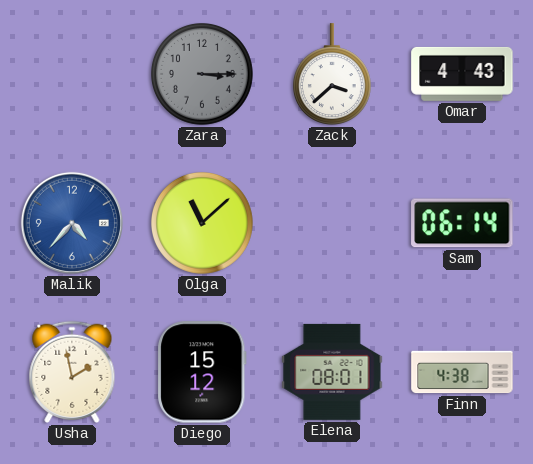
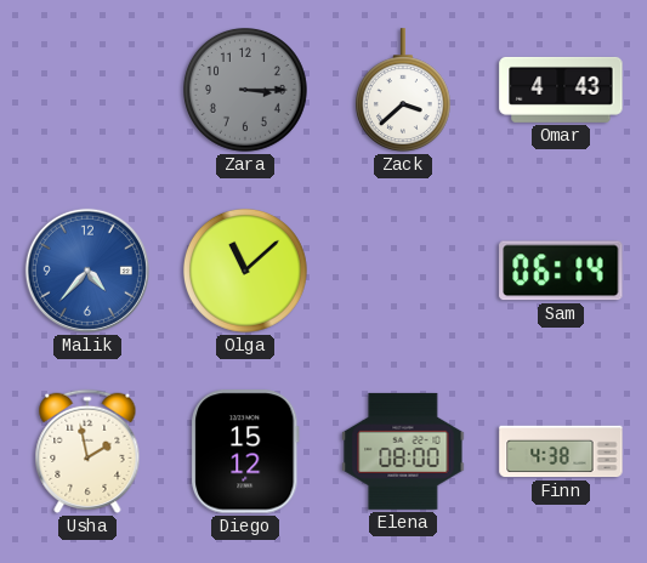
Elena: 08:01 -> 08:00 (403, 451)
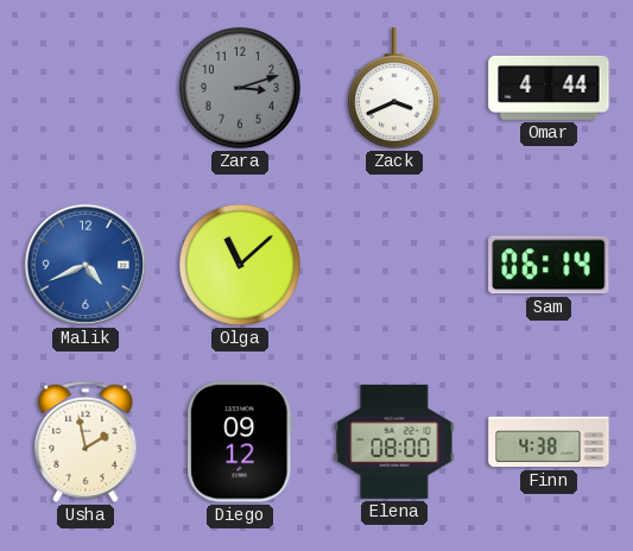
Zara: 3:15 -> 3:12 (241, 89)
Zack: 3:38 -> 3:41 (394, 88)
Omar: 4:43 -> 4:44 (549, 88)
Malik: 4:37 -> 4:41 (86, 265)
Diego: 15:12 -> 09:12 (240, 442)
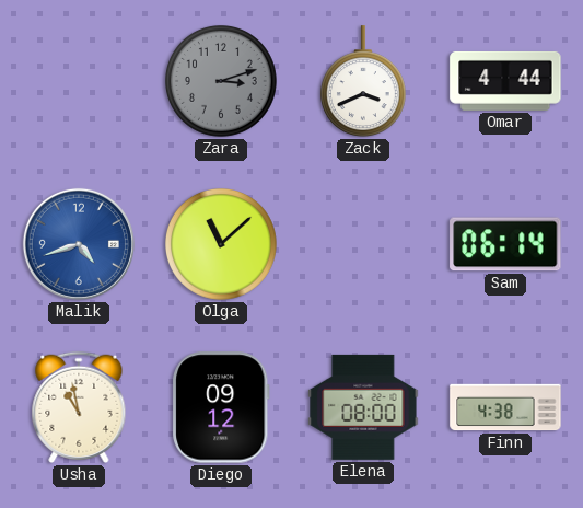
Malik: 4:41 -> 4:42 (79, 244)
Usha: 1:58 -> 10:58 (79, 407)
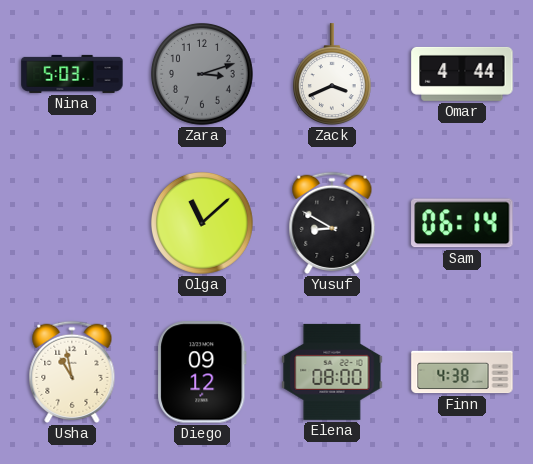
Nina: none -> 5:03 (72, 74)
Malik: 4:42 -> none (79, 244)
Yusuf: none -> 8:50 (332, 223)
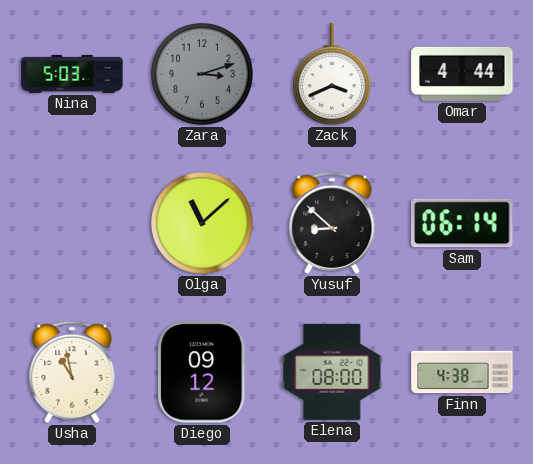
Yusuf: 8:50 -> 8:52 (332, 223)
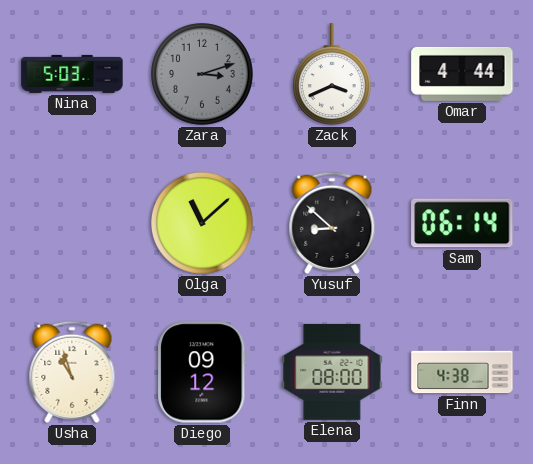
Usha: 10:58 -> 10:57 (72, 372)
